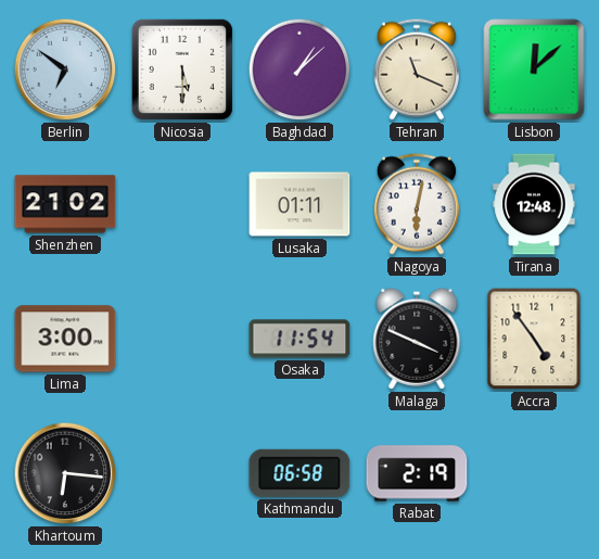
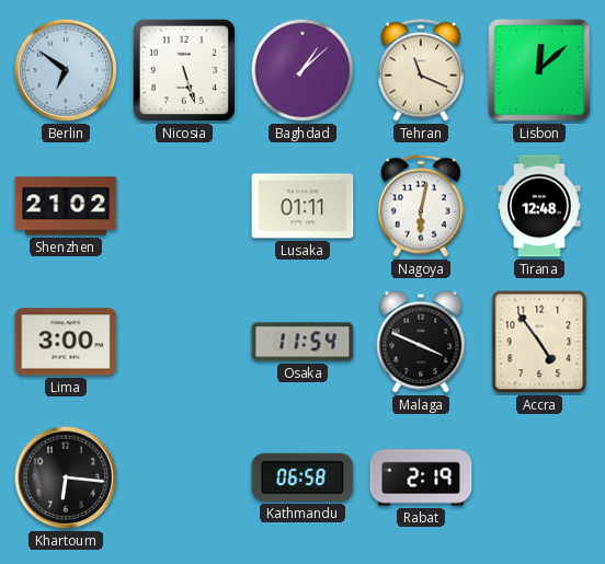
Nicosia: 5:30 -> 5:27 (184, 70)
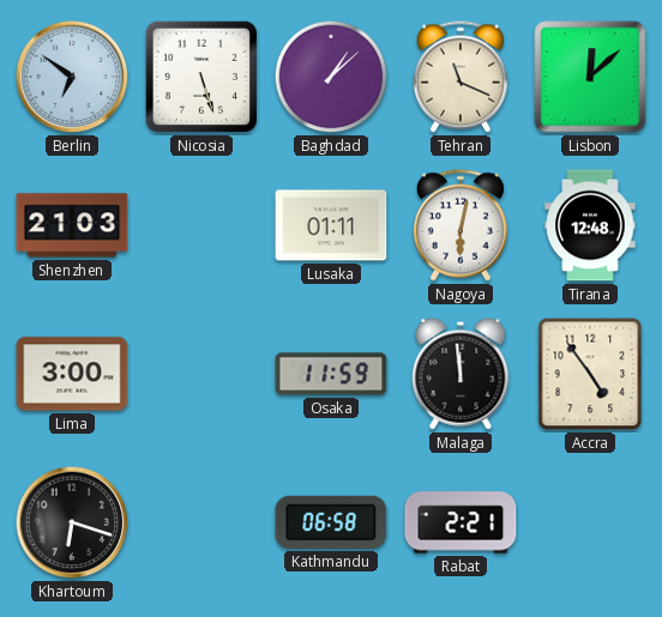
Shenzhen: 21:02 -> 21:03 (72, 225)
Osaka: 11:54 -> 11:59 (331, 374)
Malaga: 3:49 -> 11:59 (461, 374)
Khartoum: 6:16 -> 6:18 (72, 522)
Rabat: 2:19 -> 2:21 (461, 522)
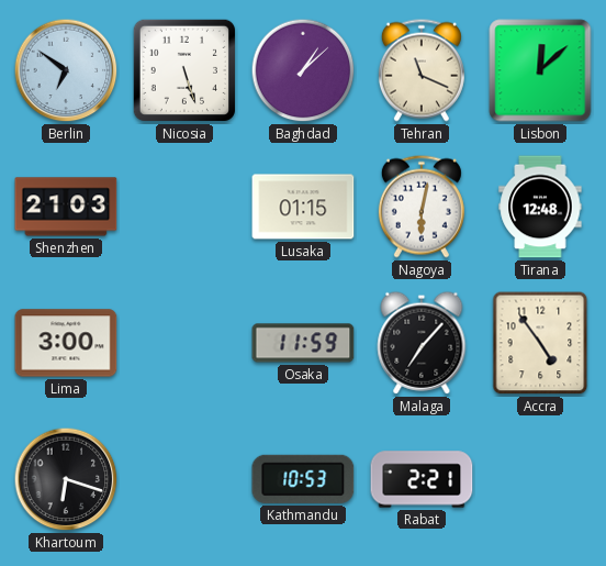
Lusaka: 01:11 -> 01:15 (303, 207)
Malaga: 11:59 -> 7:07 (422, 343)
Kathmandu: 06:58 -> 10:53 (303, 479)
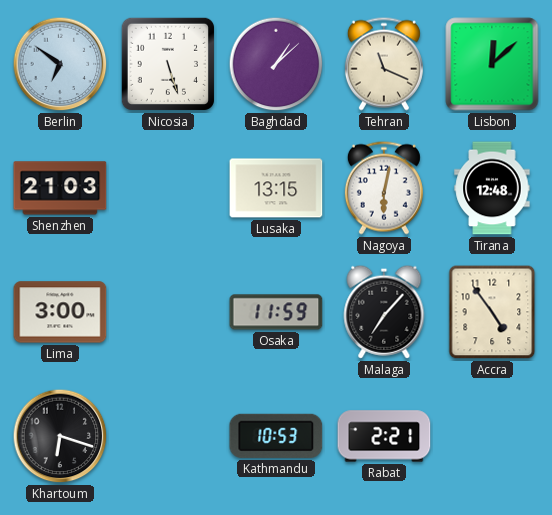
Lusaka: 01:15 -> 13:15 (276, 188)
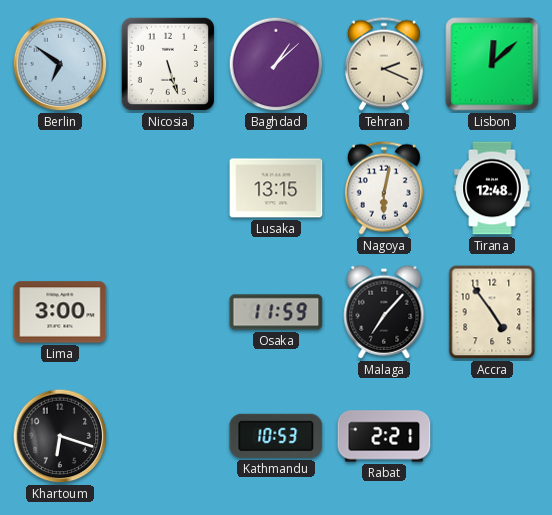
Tehran: 11:19 -> 2:19 (384, 64)
Shenzhen: 21:03 -> none (60, 188)
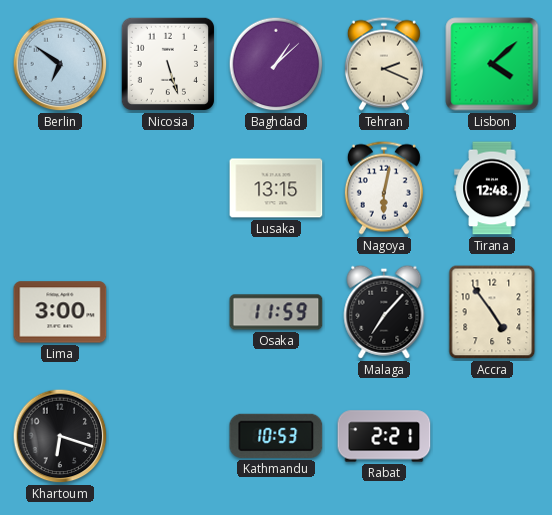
Lisbon: 12:08 -> 4:08 (492, 64)
